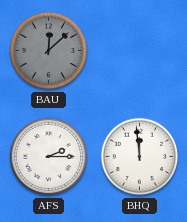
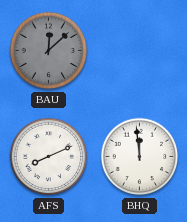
AFS: 2:15 -> 8:11 (49, 157)
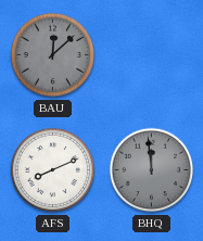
BHQ dial: white -> grey (152, 170)
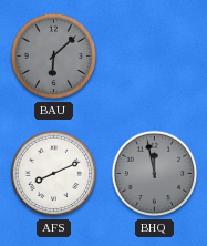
BAU: 12:08 -> 6:08 (54, 57)
BHQ: 11:59 -> 11:58 (155, 174)
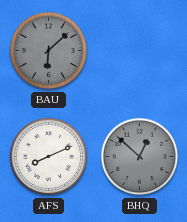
BHQ: 11:58 -> 12:52 (140, 157)
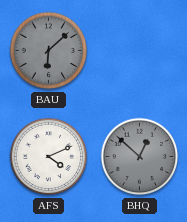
AFS: 8:11 -> 4:11 (49, 157)
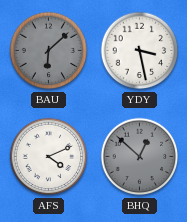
YDY: none -> 3:28 (140, 51)
